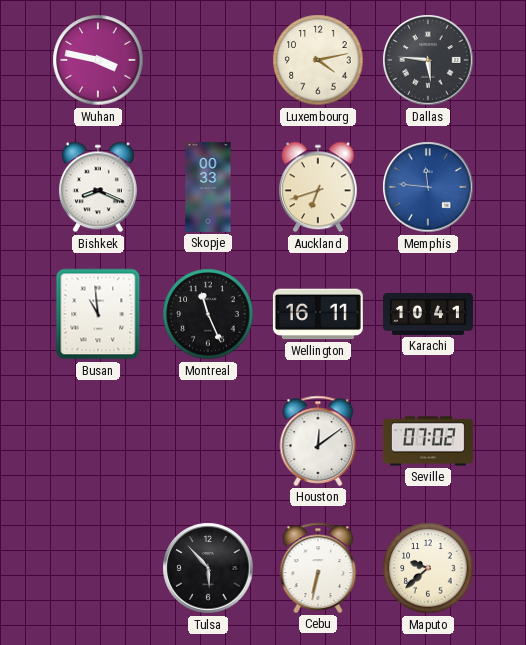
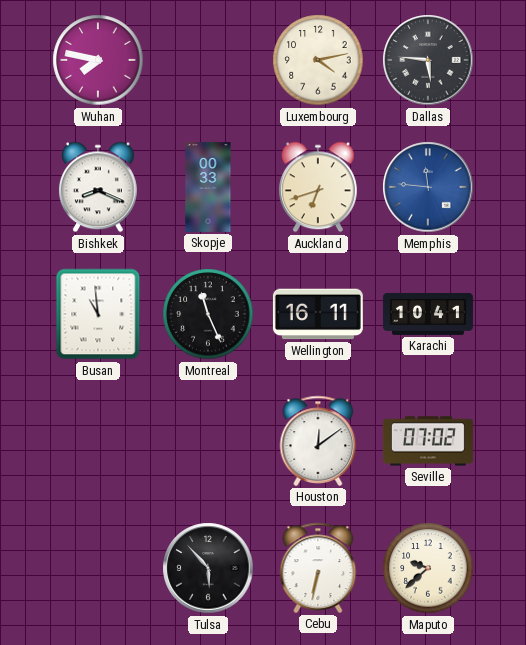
Wuhan: 3:47 -> 7:47 (98, 60)
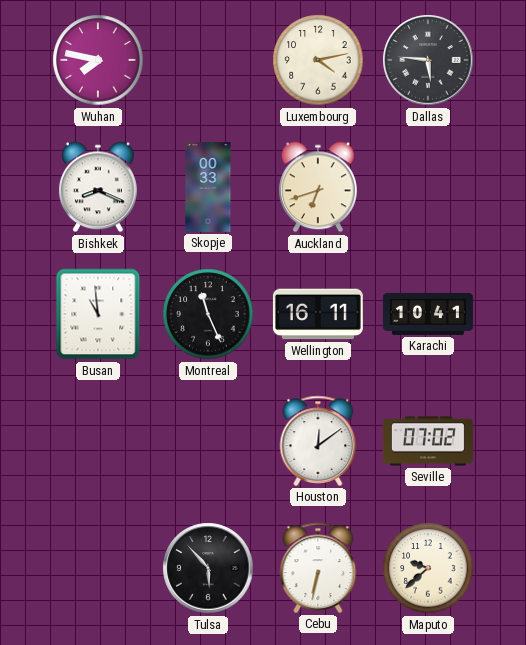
Memphis: 11:46 -> none (428, 187)
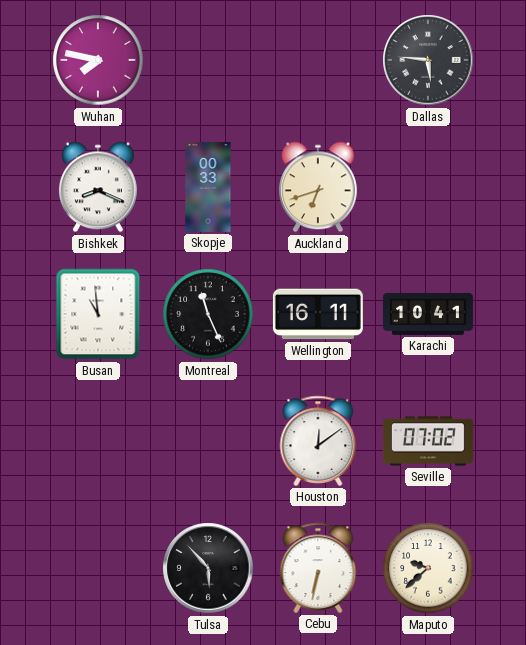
Luxembourg: 4:13 -> none (318, 60)
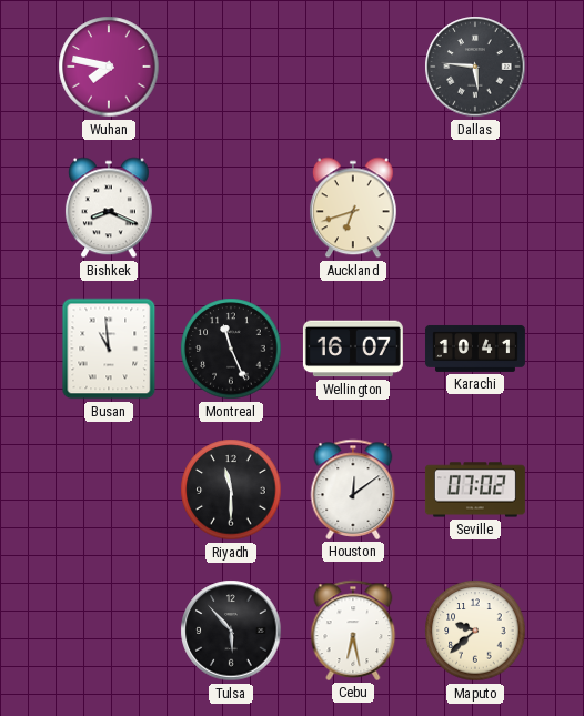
Skopje: 00:33 -> none (208, 187)
Wellington: 16:11 -> 16:07 (353, 349)
Riyadh: none -> 11:30 (231, 490)
Cebu: 6:32 -> 6:28 (353, 631)
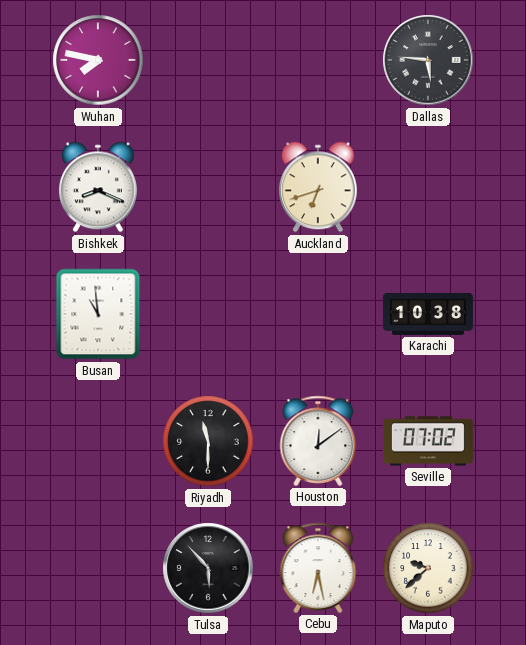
Montreal: 11:26 -> none (231, 349)
Wellington: 16:07 -> none (353, 349)
Karachi: 10:41 -> 10:38 (428, 314)
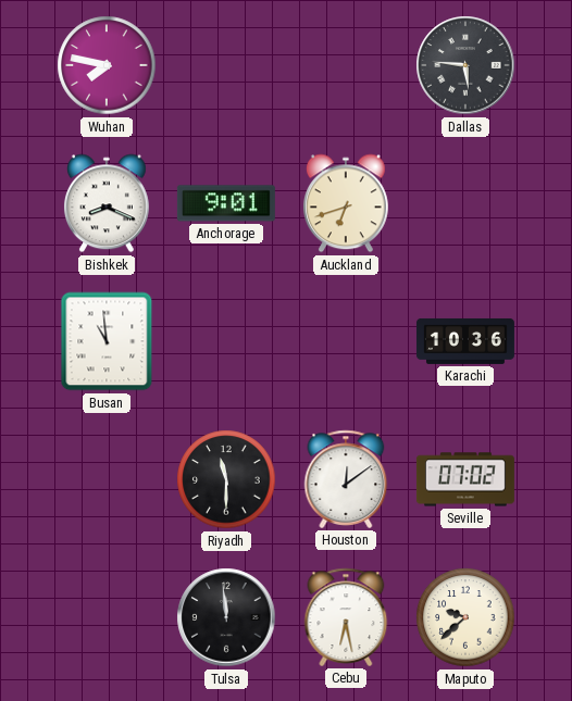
Anchorage: none -> 9:01 (226, 203)
Karachi: 10:38 -> 10:36 (465, 341)
Tulsa: 5:53 -> 11:59 (226, 617)
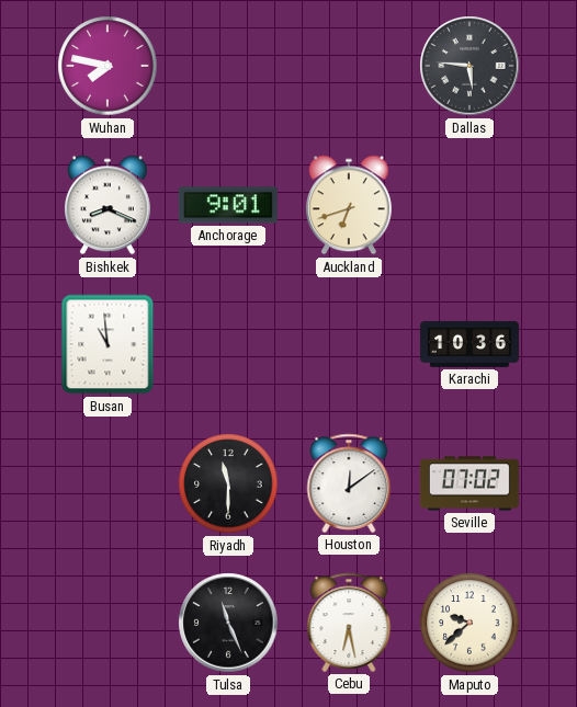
Tulsa: 11:59 -> 11:26 (228, 623)
